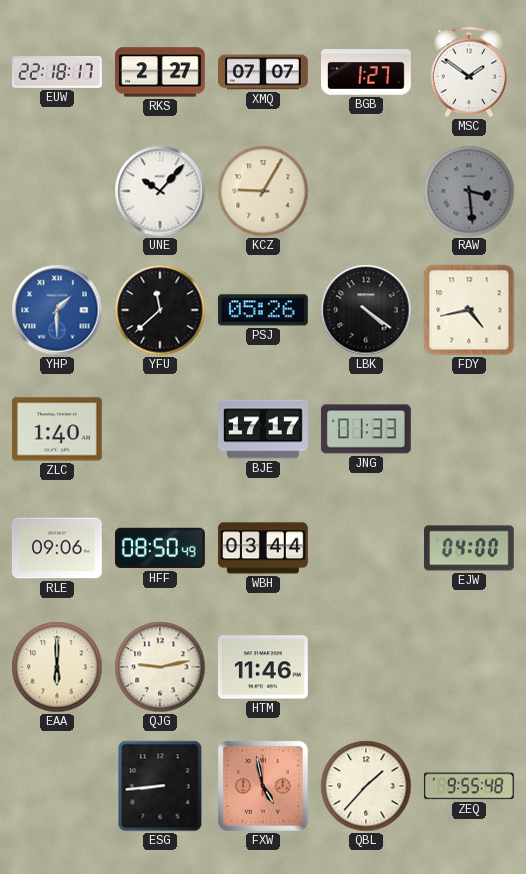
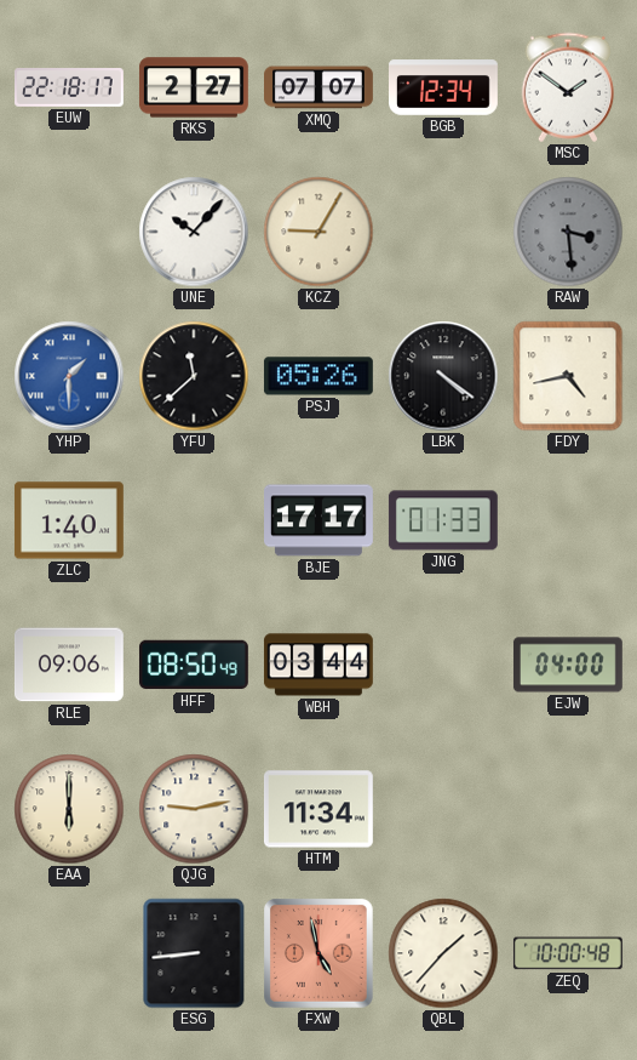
BGB: 1:27 -> 12:34 (444, 87)
HTM: 11:46 -> 11:34 (318, 809)
ZEQ: 9:55 -> 10:00 (568, 953)
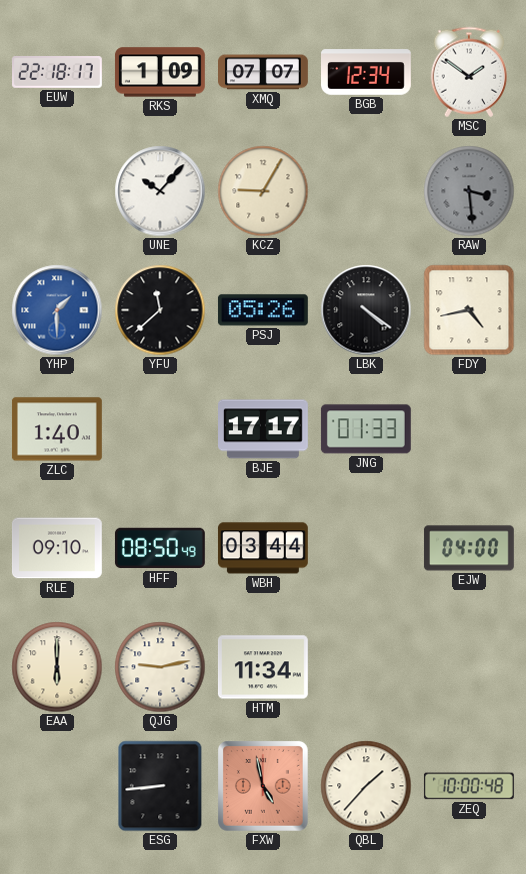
RKS: 2:27 -> 1:09 (160, 72)
RLE: 09:06 -> 09:10 (57, 548)
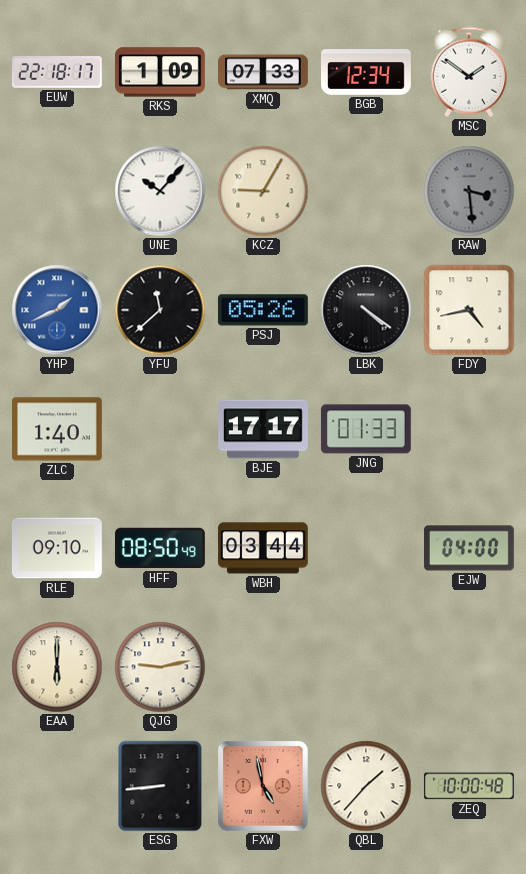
XMQ: 07:07 -> 07:33 (264, 72)
YHP: 1:30 -> 1:41 (57, 310)
HTM: 11:34 -> none (263, 667)
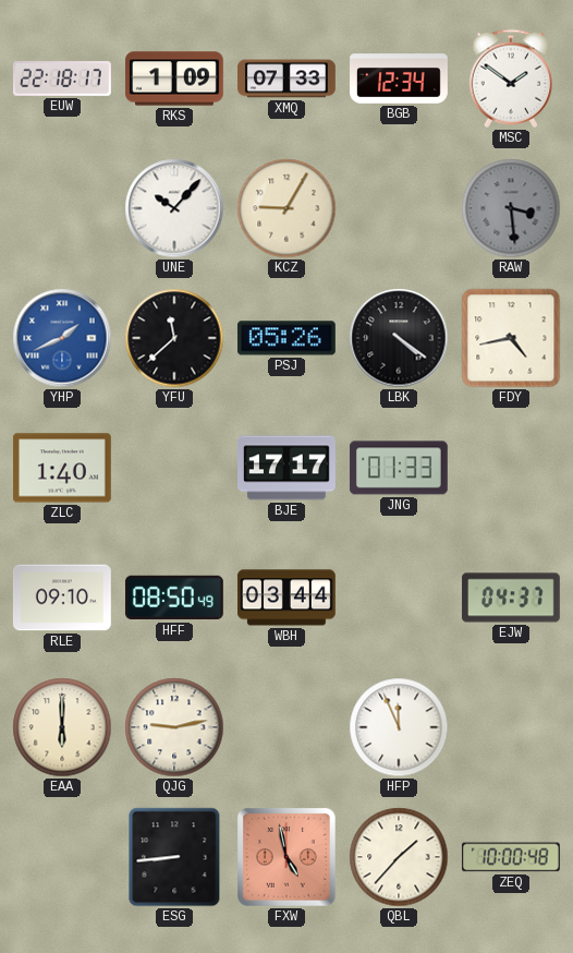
EJW: 04:00 -> 04:37 (511, 598)
HFP: none -> 11:56 (399, 727)
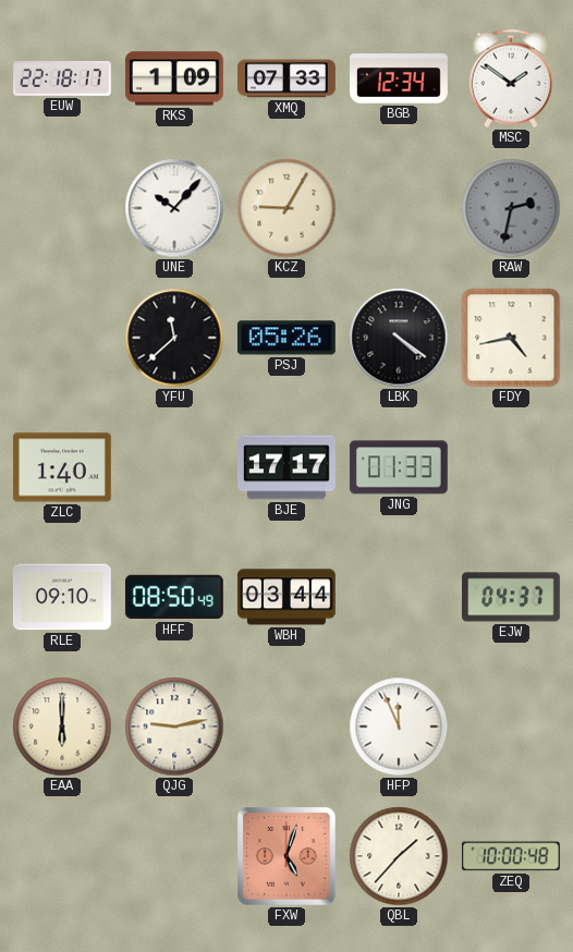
RAW: 3:29 -> 2:32 (511, 208)
YHP: 1:41 -> none (62, 338)
ESG: 8:44 -> none (174, 857)
FXW: 4:58 -> 5:03 (288, 857)
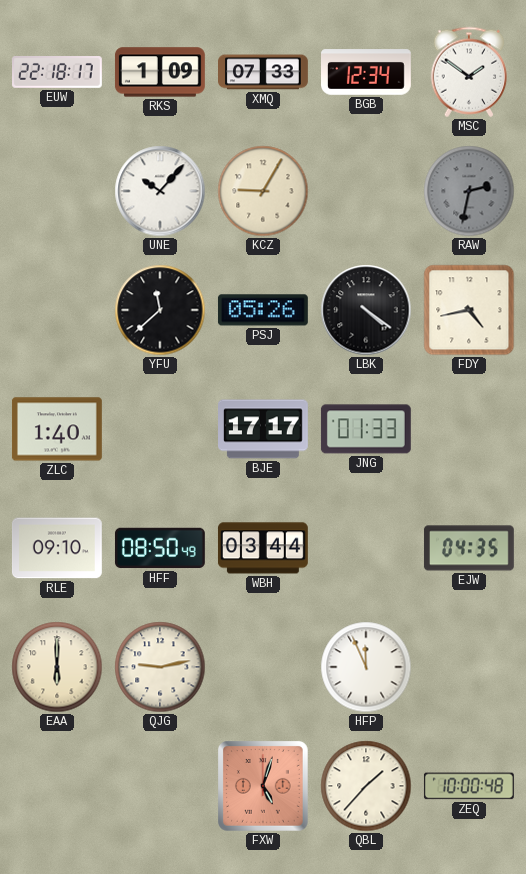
EJW: 04:37 -> 04:35 (469, 548)
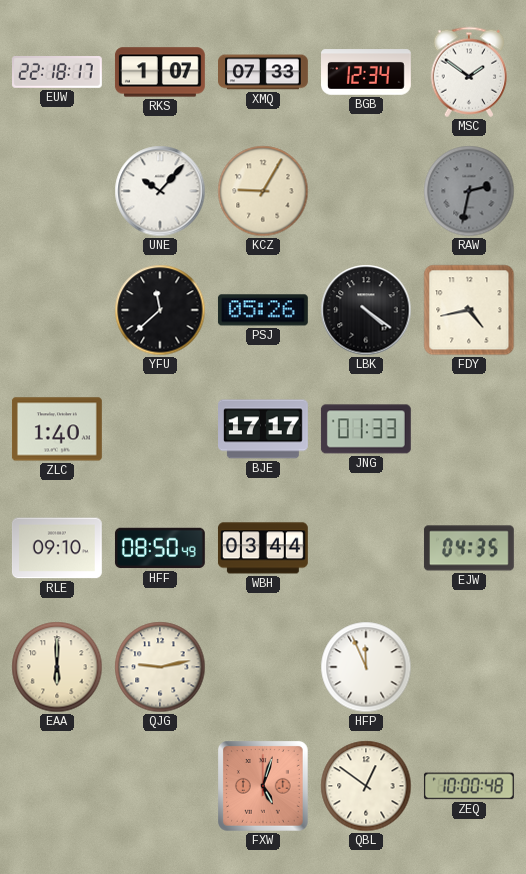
RKS: 1:09 -> 1:07 (160, 72)
QBL: 1:37 -> 12:51 (366, 786)
